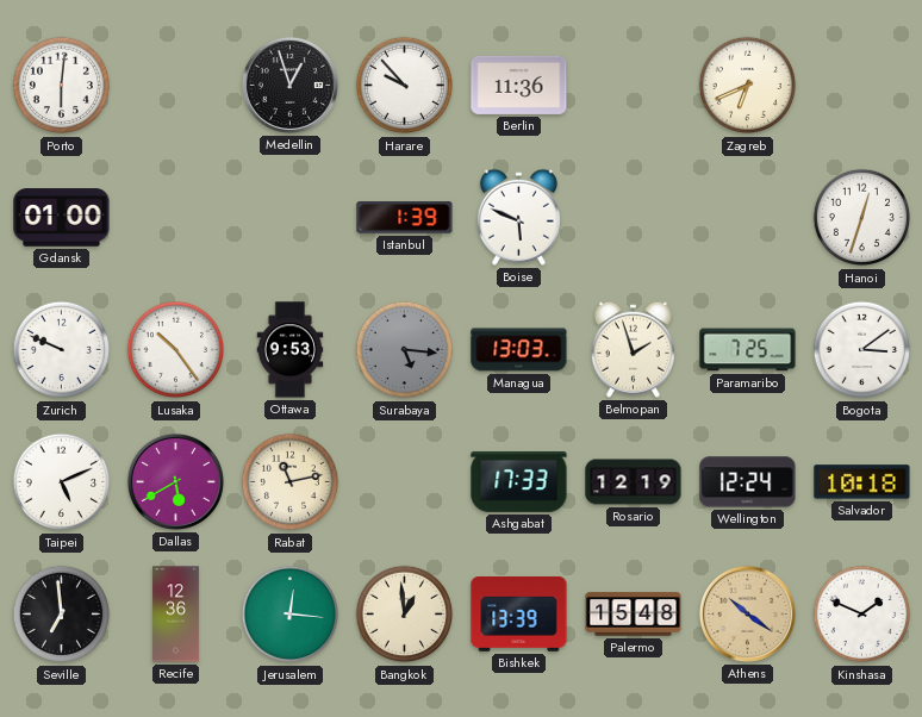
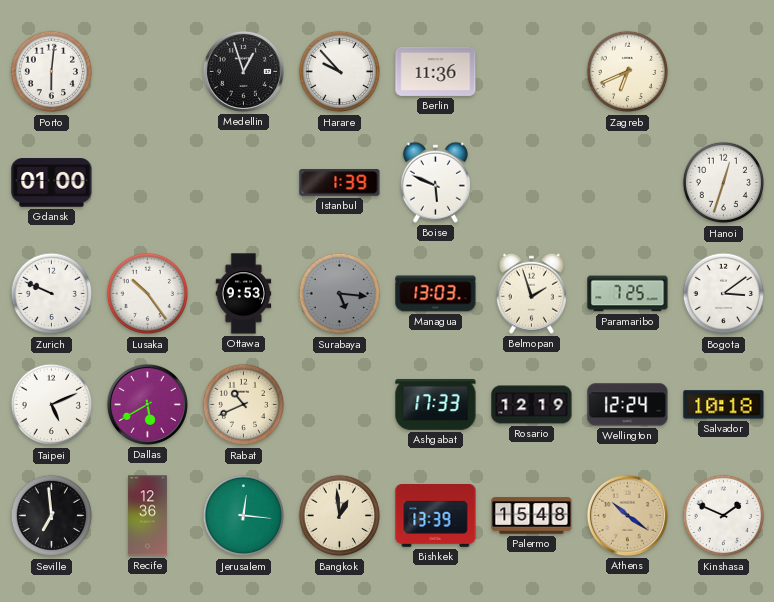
Rabat: 11:13 -> 10:41 (244, 405)
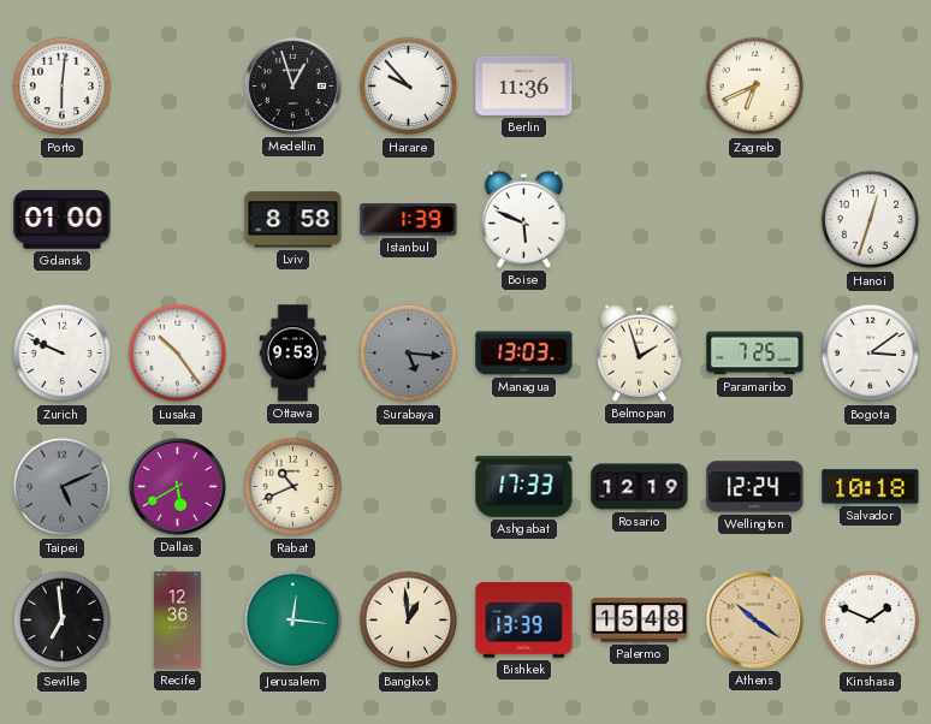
Lviv: none -> 8:58 (293, 220)
Taipei dial: white -> grey (63, 487)
